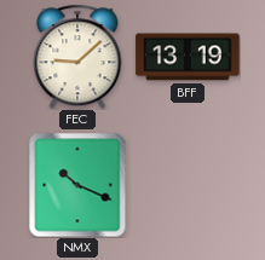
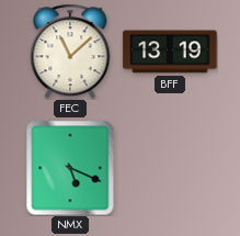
FEC: 9:08 -> 11:08 (70, 52)
NMX: 10:19 -> 5:19 (70, 168)
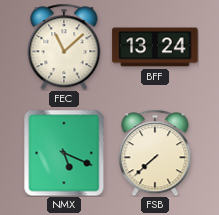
BFF: 13:19 -> 13:24 (155, 47)
FSB: none -> 7:38 (155, 153)
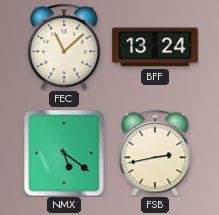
NMX: 5:19 -> 5:21 (64, 153)
FSB: 7:38 -> 2:43 (155, 153)
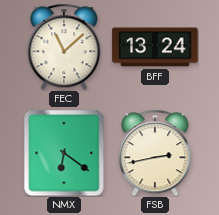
NMX: 5:21 -> 6:21 (64, 153)
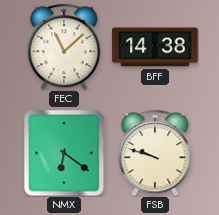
BFF: 13:24 -> 14:38 (155, 47)
FSB: 2:43 -> 9:48 (155, 153)
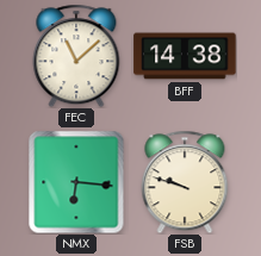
NMX: 6:21 -> 6:16 (76, 182)
